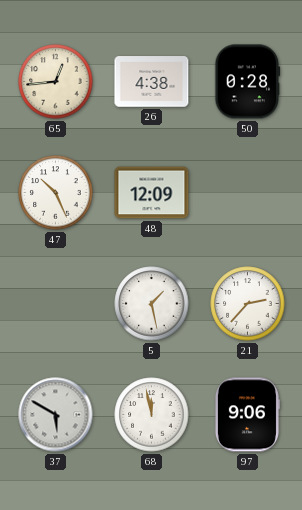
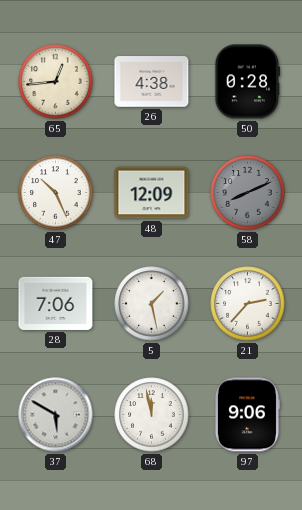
58: none -> 8:11 (248, 193)
28: none -> 7:06 (56, 303)
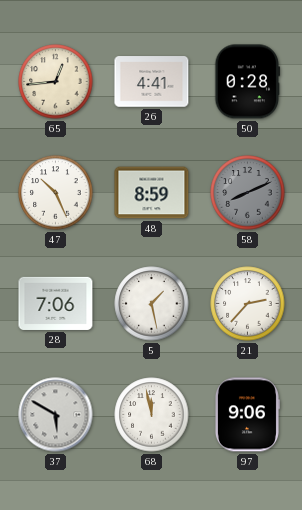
26: 4:38 -> 4:41 (152, 82)
48: 12:09 -> 8:59 (152, 193)
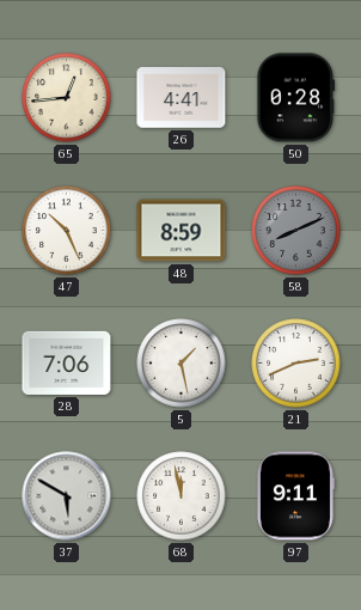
21: 2:37 -> 2:41 (296, 364)
97: 9:06 -> 9:11 (295, 496)
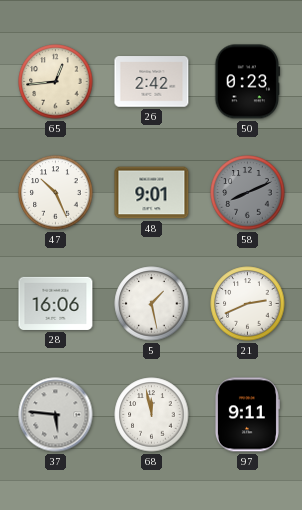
26: 4:41 -> 2:42 (152, 82)
50: 0:28 -> 0:23 (248, 82)
48: 8:59 -> 9:01 (152, 193)
28: 7:06 -> 16:06 (56, 303)
37: 5:50 -> 5:46 (56, 415)
